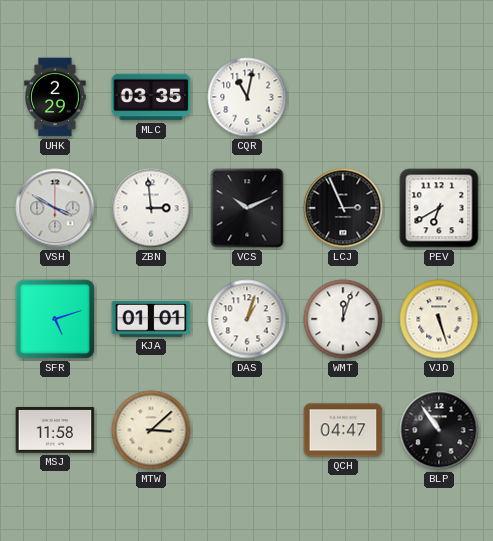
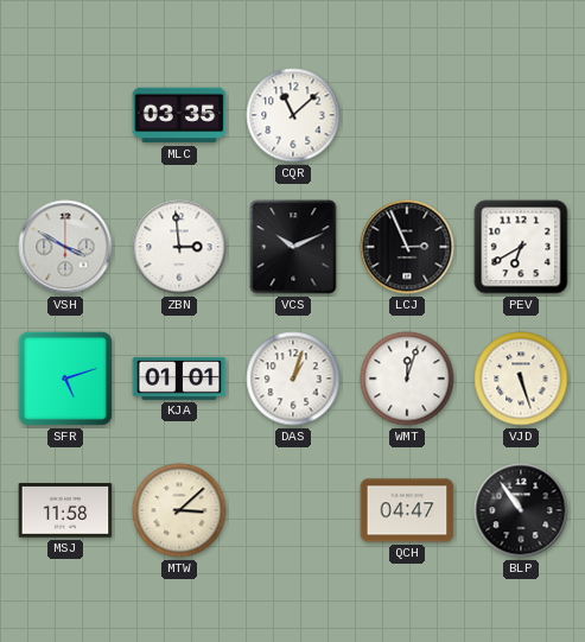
UHK: 2:29 -> none (55, 97)
CQR: 11:02 -> 11:08 (293, 115)
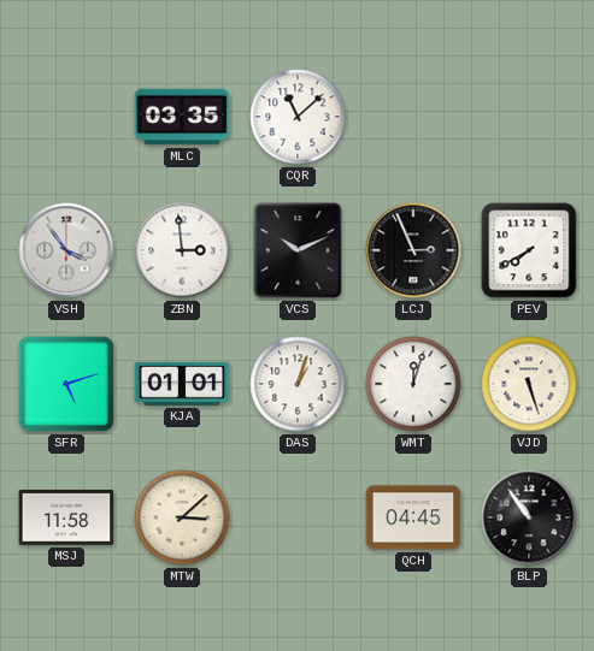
VSH: 3:50 -> 3:54 (66, 250)
PEV: 6:40 -> 7:40 (529, 250)
QCH: 04:47 -> 04:45 (413, 517)
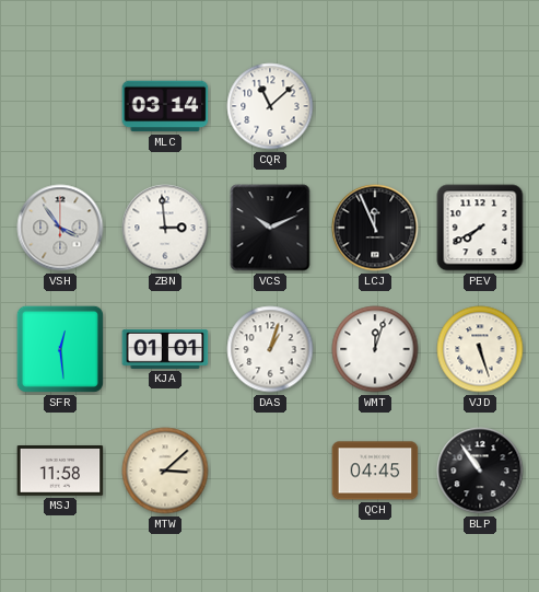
MLC: 03:35 -> 03:14 (165, 106)
LCJ: 2:56 -> 11:56 (375, 228)
SFR: 5:12 -> 12:29 (60, 349)
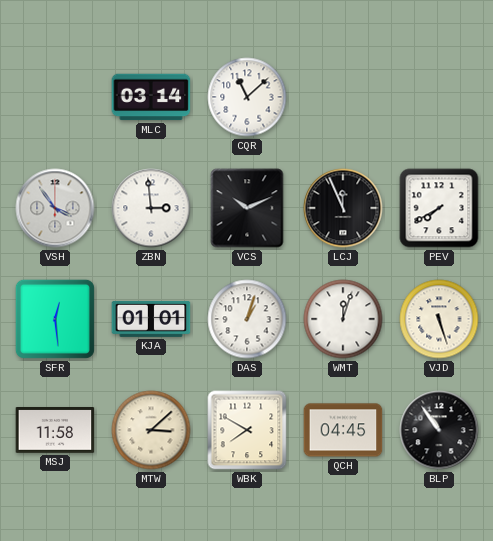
WBK: none -> 7:50 (247, 430)
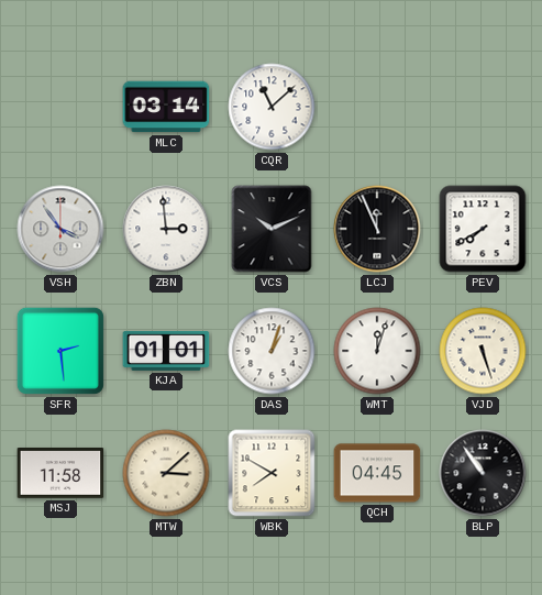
SFR: 12:29 -> 2:29 (60, 351)
